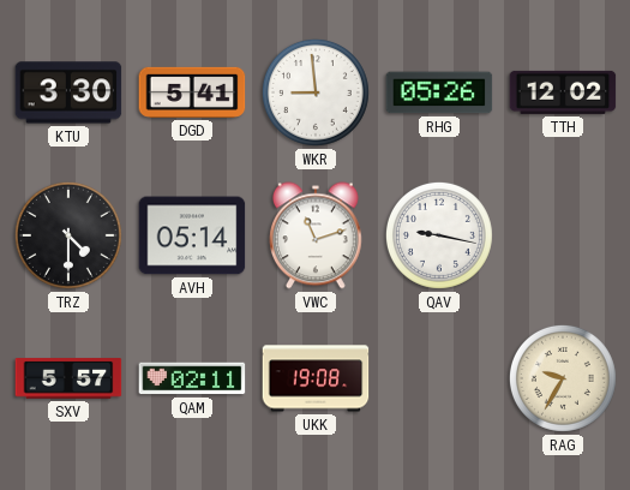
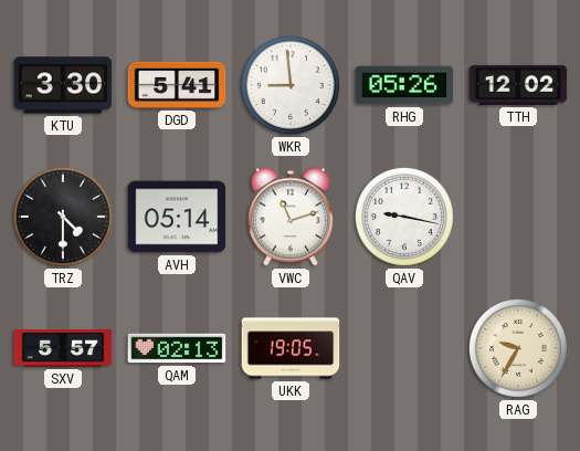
QAM: 02:11 -> 02:13 (177, 348)
UKK: 19:08 -> 19:05 (291, 348)
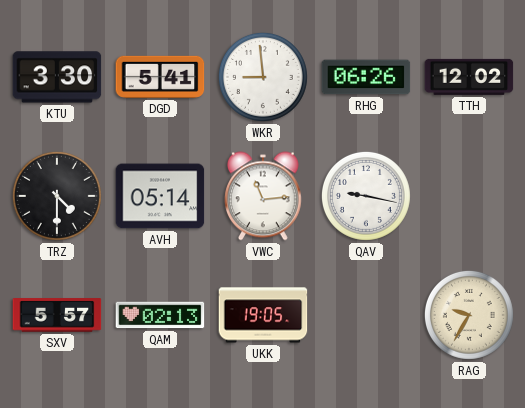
RHG: 05:26 -> 06:26 (366, 77)
VWC: 11:12 -> 11:14 (263, 196)
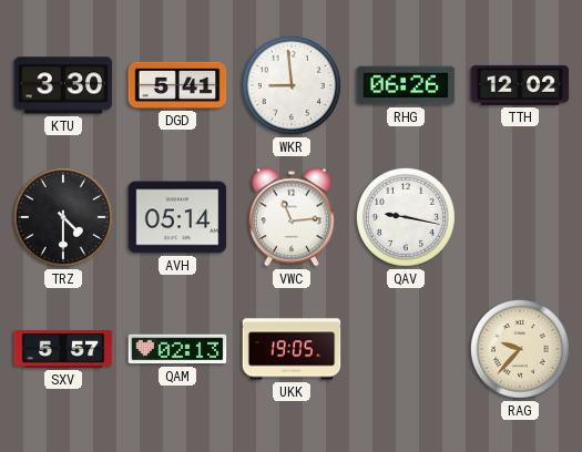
RAG: 9:35 -> 9:37 (520, 349)
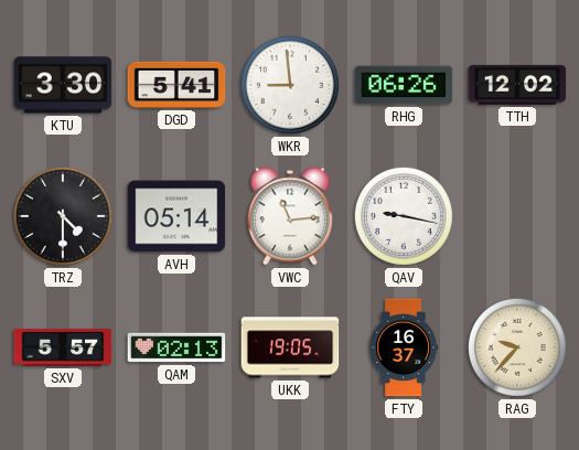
FTY: none -> 16:37 (404, 347)
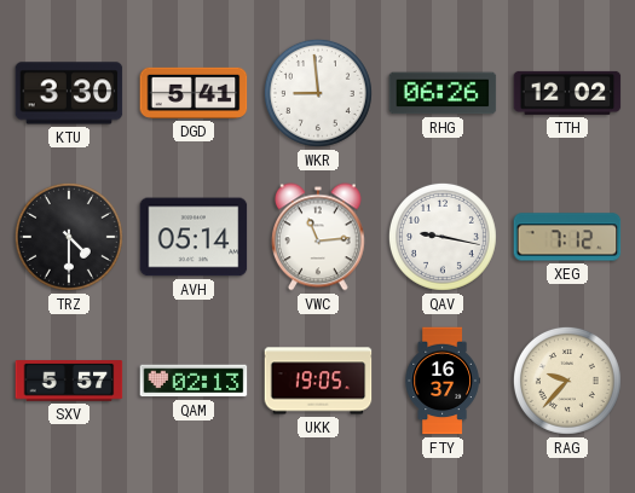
XEG: none -> 7:12 (567, 237)
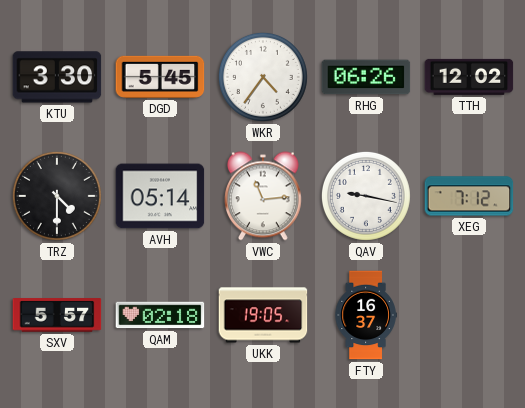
DGD: 5:41 -> 5:45 (160, 77)
WKR: 8:59 -> 4:36 (263, 77)
QAM: 02:13 -> 02:18 (160, 315)
RAG: 9:37 -> none (567, 381)
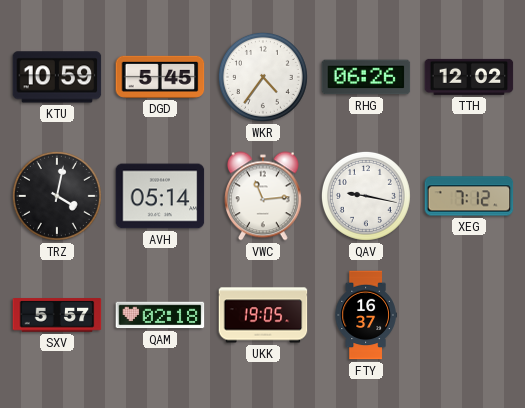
KTU: 3:30 -> 10:59 (57, 77)
TRZ: 4:30 -> 4:02 (57, 196)
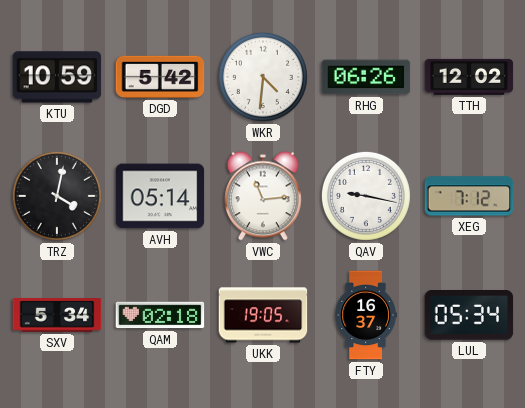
DGD: 5:45 -> 5:42 (160, 77)
WKR: 4:36 -> 4:31 (263, 77)
SXV: 5:57 -> 5:34 (57, 315)
LUL: none -> 05:34 (469, 315)
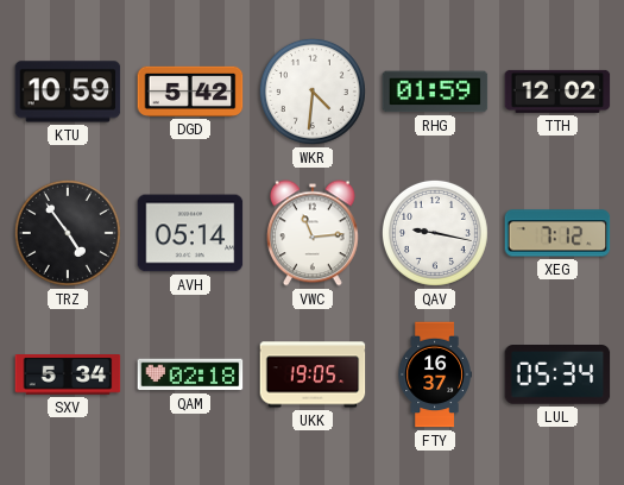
RHG: 06:26 -> 01:59 (435, 92)
TRZ: 4:02 -> 4:54 (68, 233)
